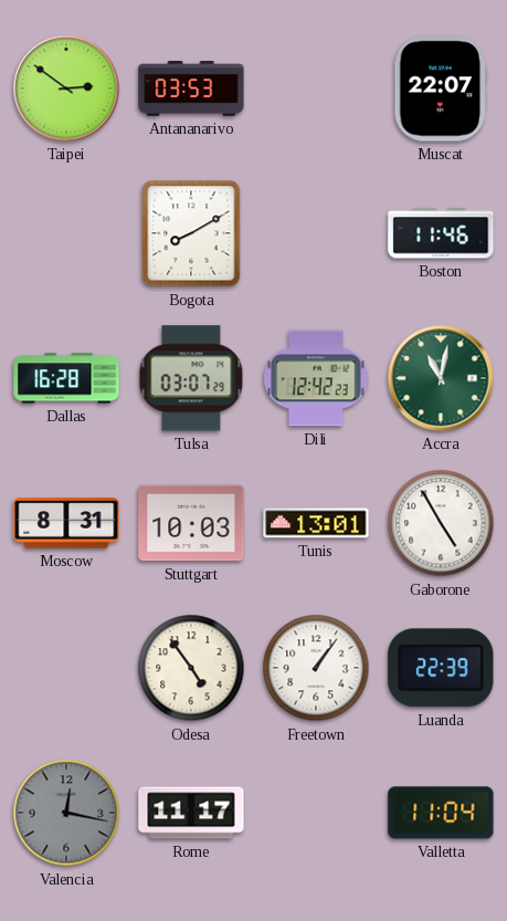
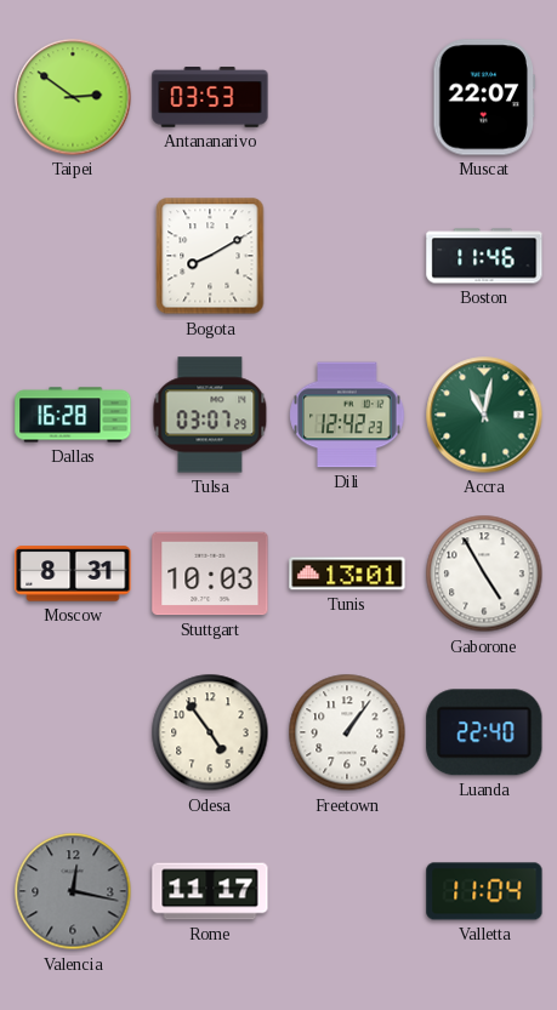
Luanda: 22:39 -> 22:40 (484, 732)
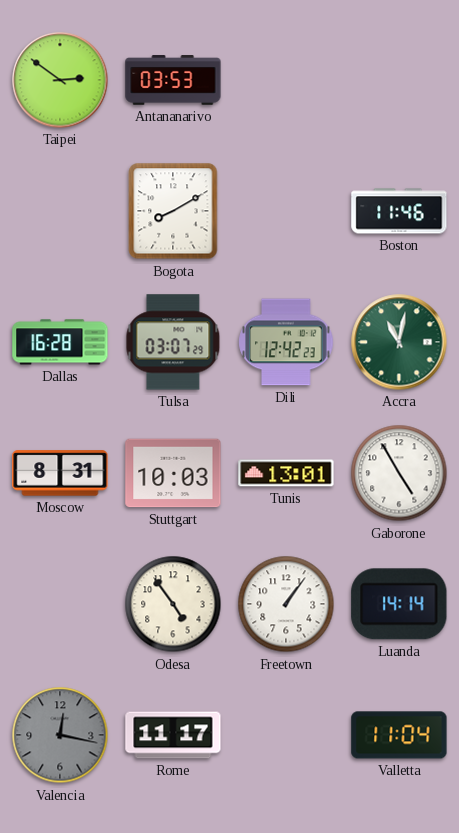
Muscat: 22:07 -> none (484, 97)
Luanda: 22:40 -> 14:14 (399, 604)
